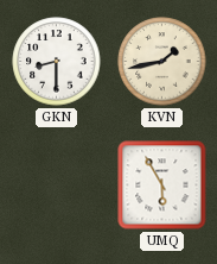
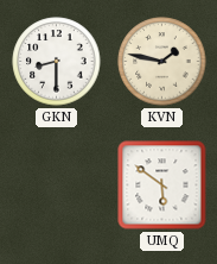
KVN: 1:43 -> 1:47 (162, 62)
UMQ: 5:55 -> 5:51 (162, 186)
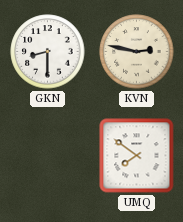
KVN: 1:47 -> 2:47 (137, 52)
UMQ: 5:51 -> 7:51 (137, 156)
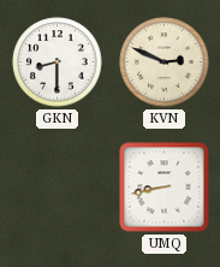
KVN: 2:47 -> 2:49 (165, 63)
UMQ: 7:51 -> 8:43 (165, 188)
